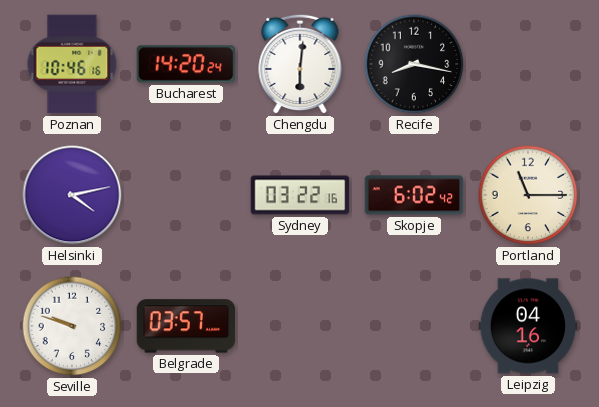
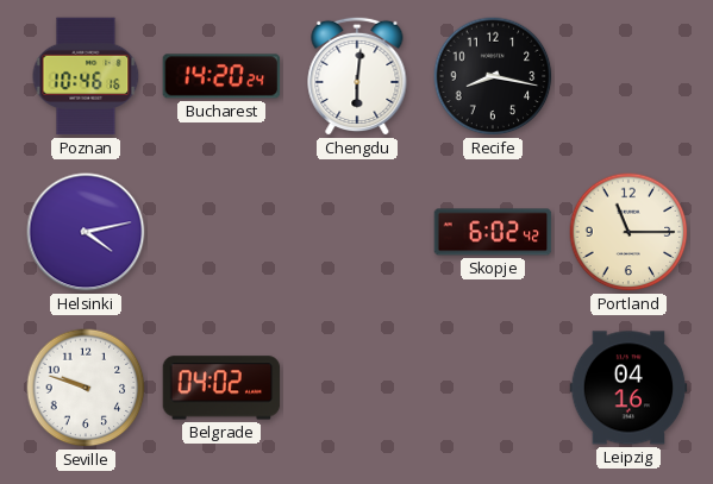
Sydney: 03:22 -> none (300, 195)
Belgrade: 03:57 -> 04:02 (221, 388)
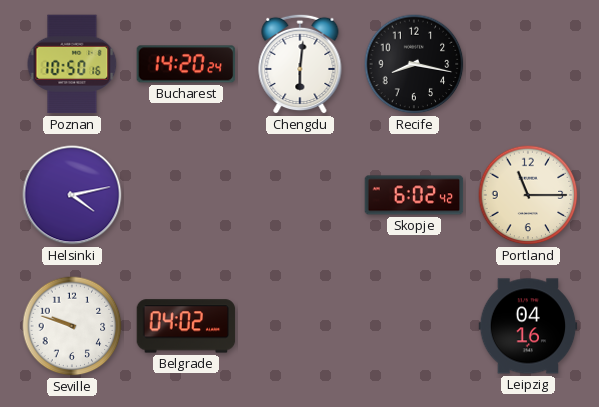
Poznan: 10:46 -> 10:50 (72, 64)
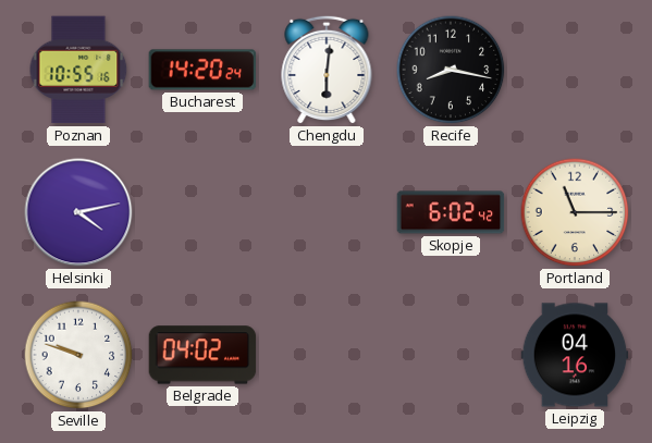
Poznan: 10:50 -> 10:55 (78, 70)
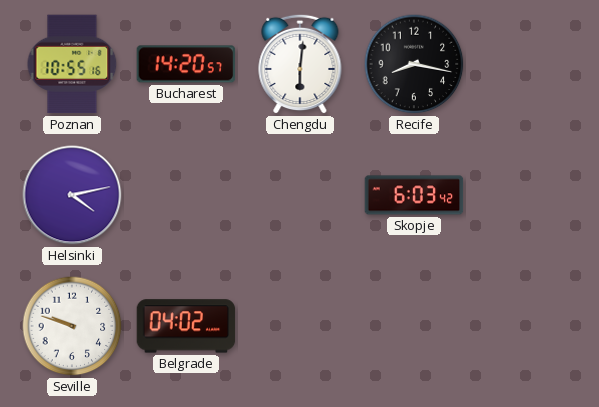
Bucharest: 14:20:24 -> 14:20:57 (186, 64)
Skopje: 6:02 -> 6:03 (414, 195)
Portland: 11:15 -> none (575, 212)
Leipzig: 04:16 -> none (575, 355)
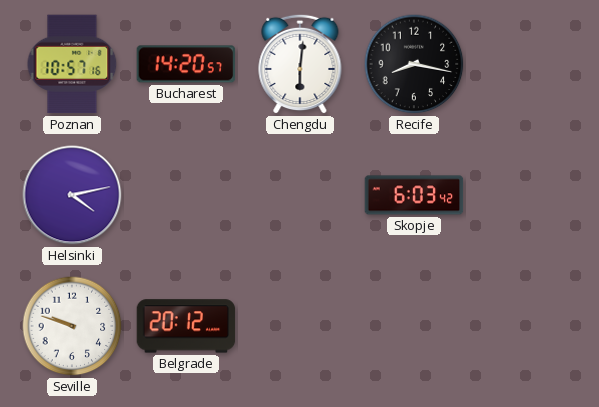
Poznan: 10:55 -> 10:57 (72, 64)
Belgrade: 04:02 -> 20:12 (186, 326)
